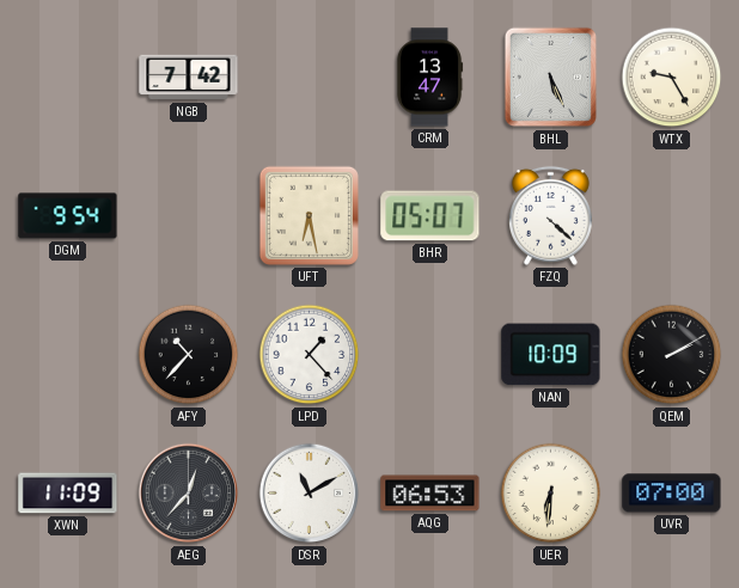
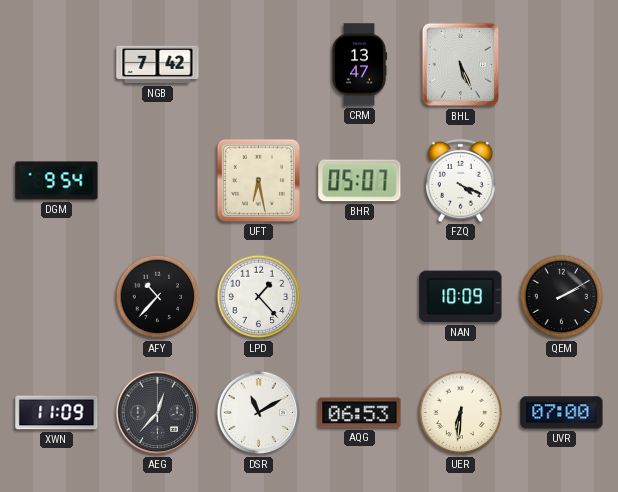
WTX: 9:25 -> none (672, 78)
FZQ: 4:22 -> 4:19 (460, 180)
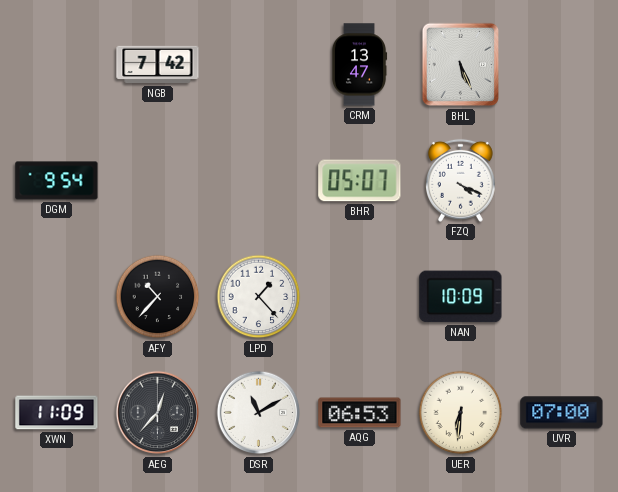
UFT: 6:28 -> none (258, 180)
QEM: 2:10 -> none (562, 297)
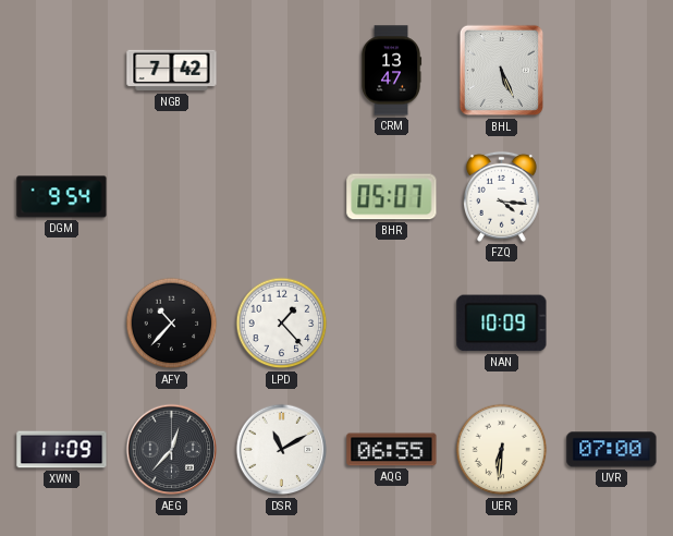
FZQ: 4:19 -> 4:16 (501, 196)
AQG: 06:53 -> 06:55 (392, 450)
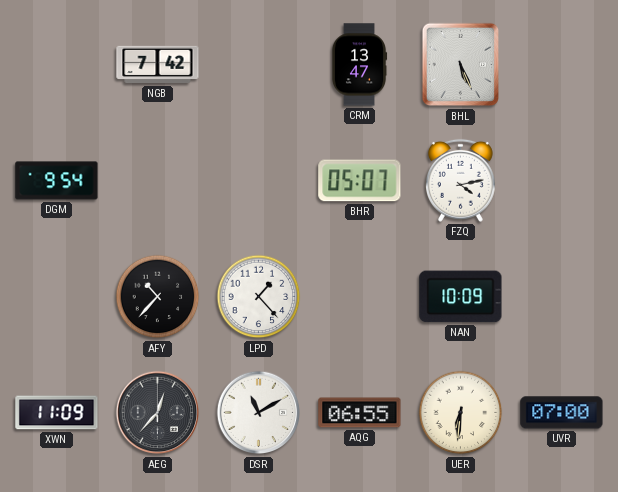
FZQ: 4:16 -> 4:13 (460, 180)
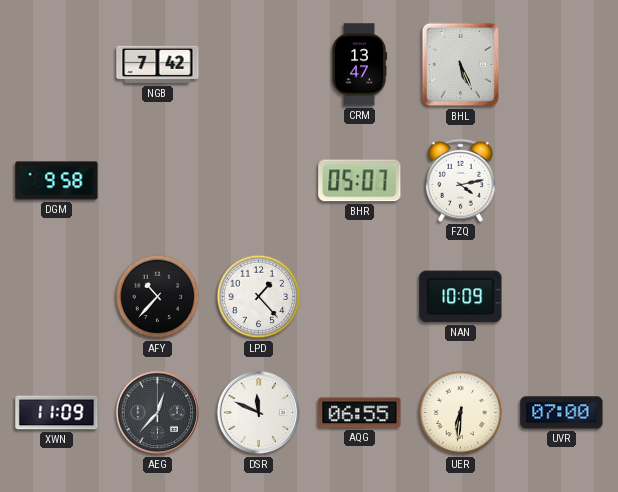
DGM: 9:54 -> 9:58 (57, 181)
DSR: 11:10 -> 11:49 (259, 413)
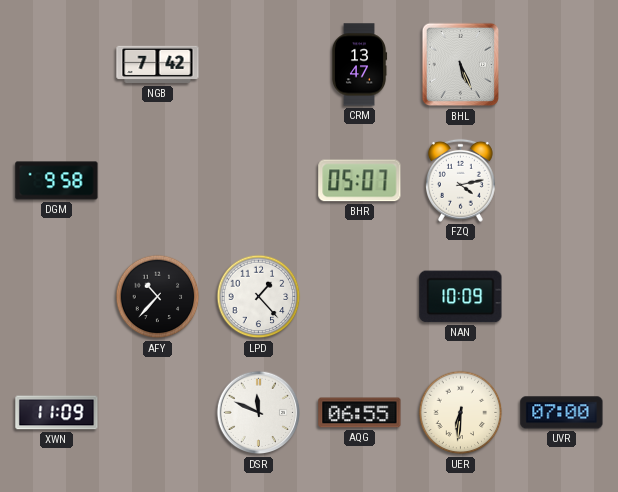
AEG: 12:37 -> none (158, 413)
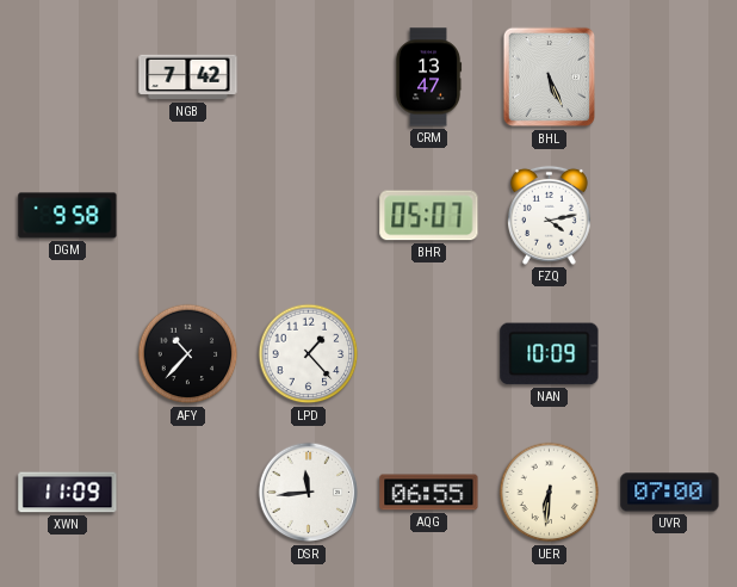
DSR: 11:49 -> 11:44 (309, 493)
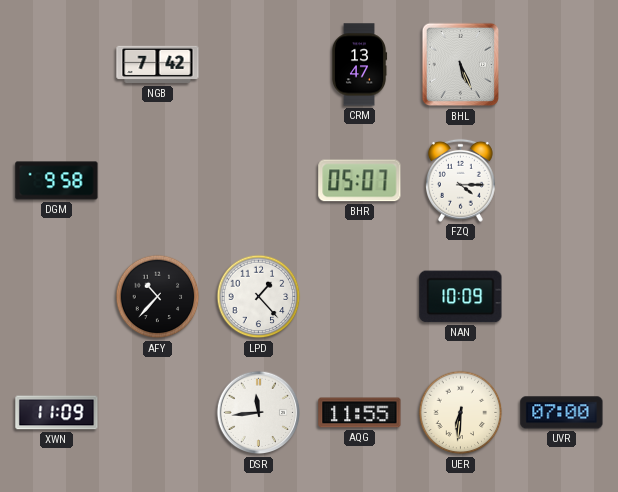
FZQ: 4:13 -> 4:15 (460, 180)
AQG: 06:55 -> 11:55 (360, 413)
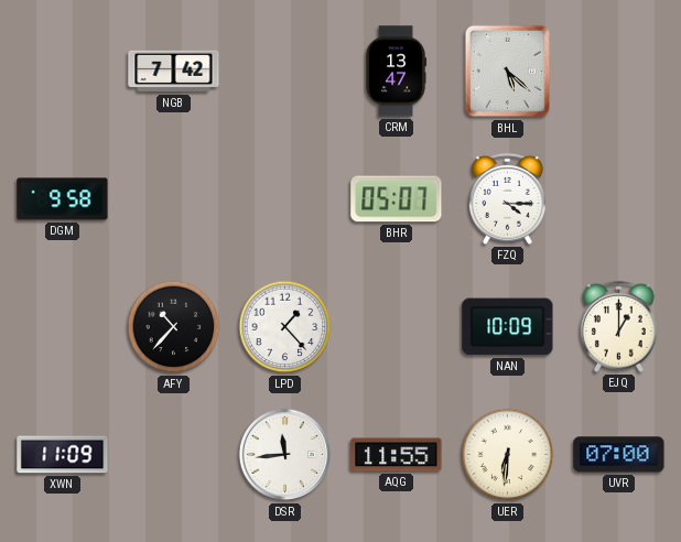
BHL: 5:26 -> 5:22 (507, 72)
EJQ: none -> 1:00 (618, 326)
